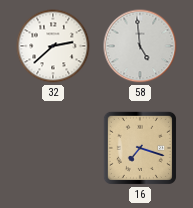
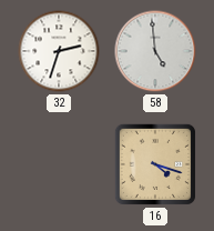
32: 2:38 -> 2:33 (59, 51)
16: 7:18 -> 4:18 (155, 164)
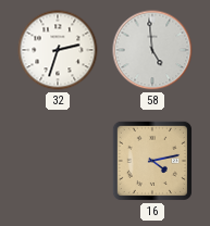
16: 4:18 -> 4:13 (152, 161)
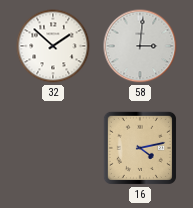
32: 2:33 -> 1:52 (53, 46)
58: 4:59 -> 3:01 (140, 46)
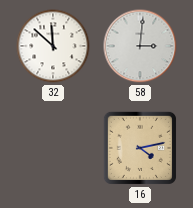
32: 1:52 -> 11:52 (53, 46)
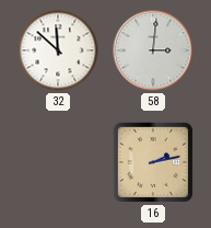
16: 4:13 -> 2:13 (153, 162)
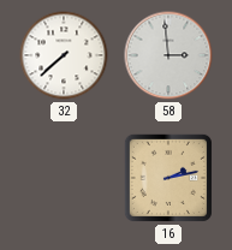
32: 11:52 -> 7:38 (64, 55)
58: 3:01 -> 2:59 (168, 55)
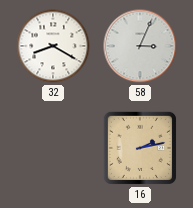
32: 7:38 -> 8:20 (53, 46)
58: 2:59 -> 3:04 (140, 46)
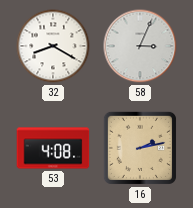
53: none -> 4:08 (53, 148)
